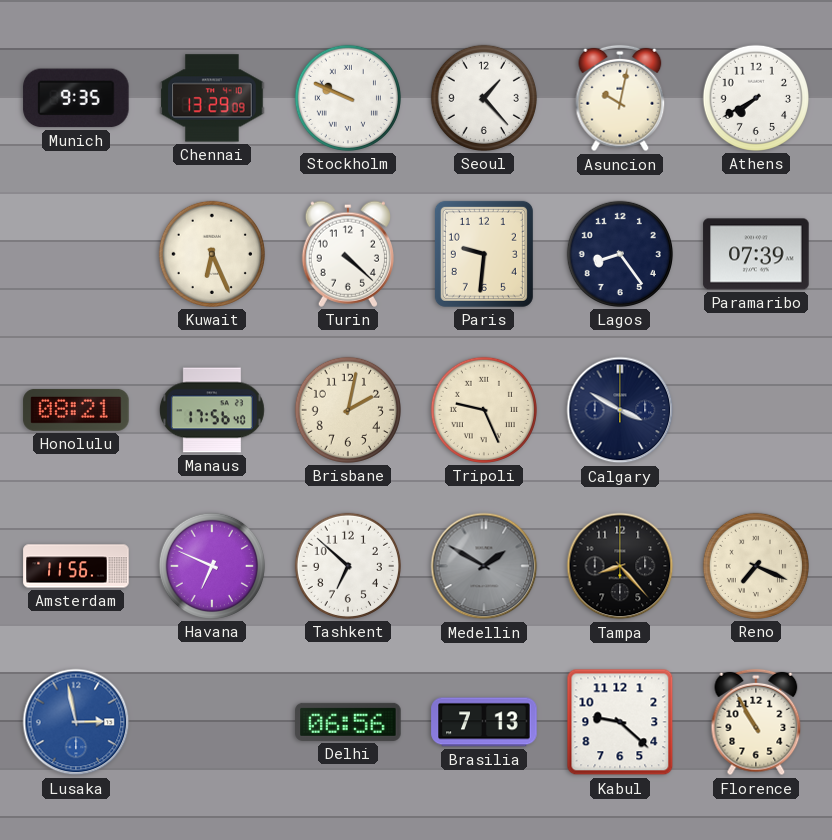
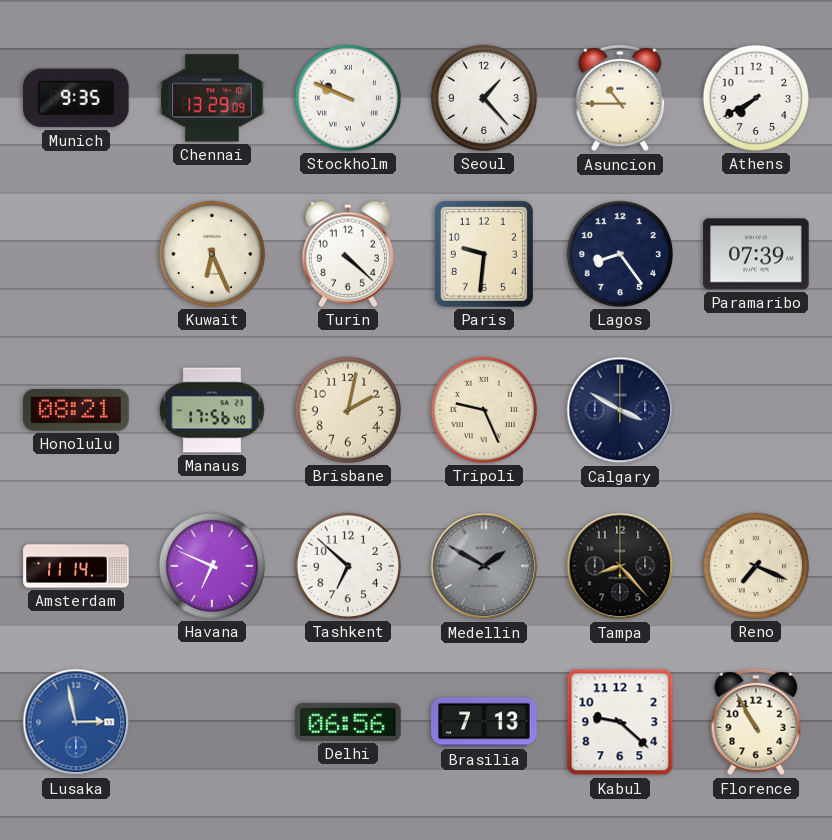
Asuncion: 10:02 -> 10:45 (620, 98)
Amsterdam: 11:56 -> 11:14 (76, 566)
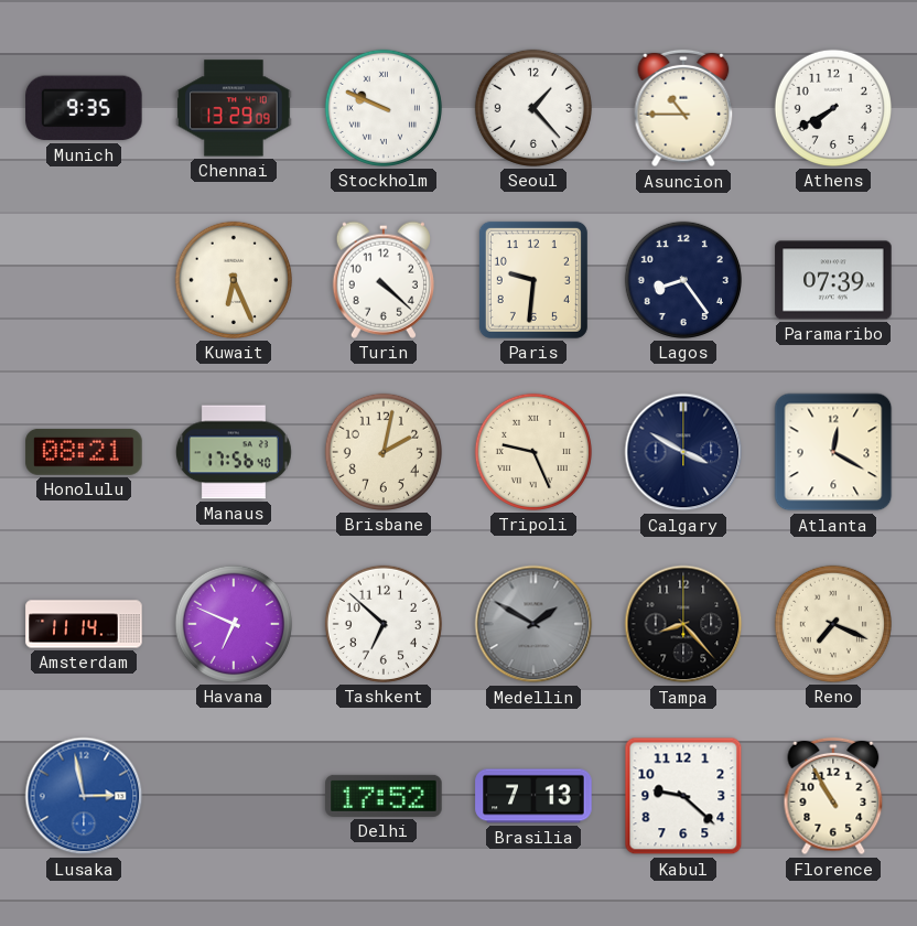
Atlanta: none -> 12:20 (833, 452)
Delhi: 06:56 -> 17:52 (384, 796)
